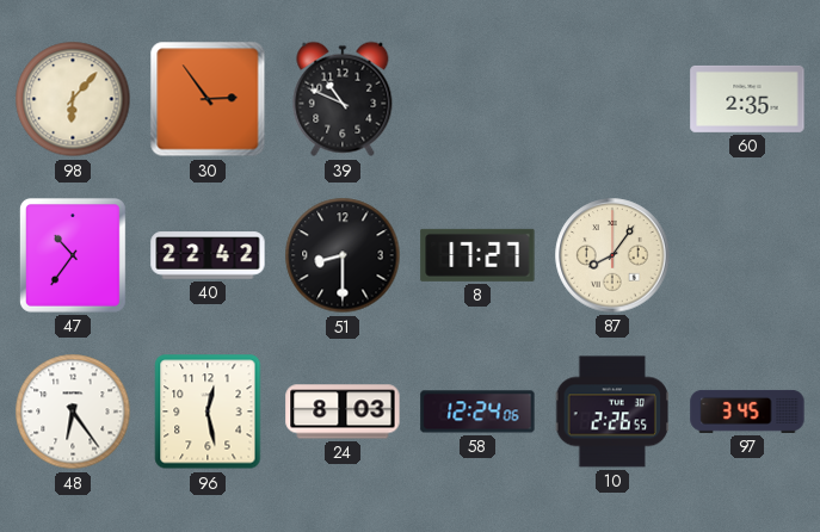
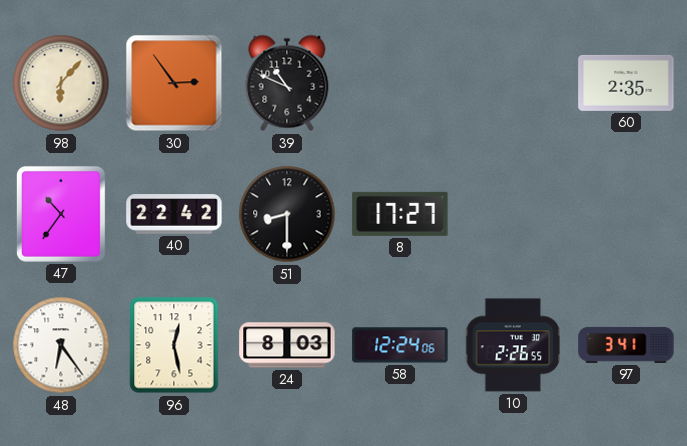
87: 8:06 -> none (612, 255)
97: 3:45 -> 3:41 (626, 345)
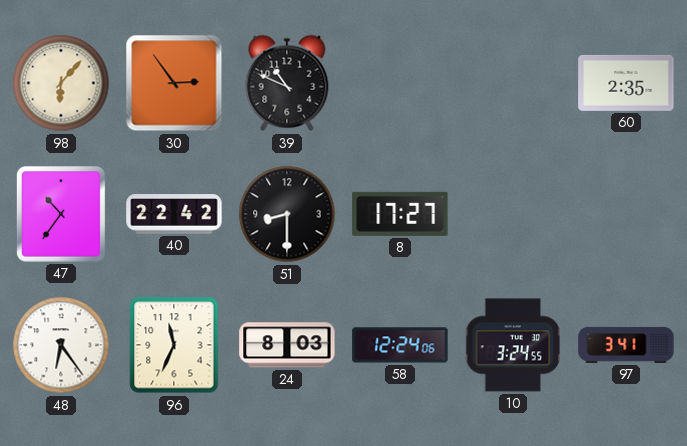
96: 12:28 -> 11:34 (174, 345)
10: 2:26 -> 3:24 (513, 345)
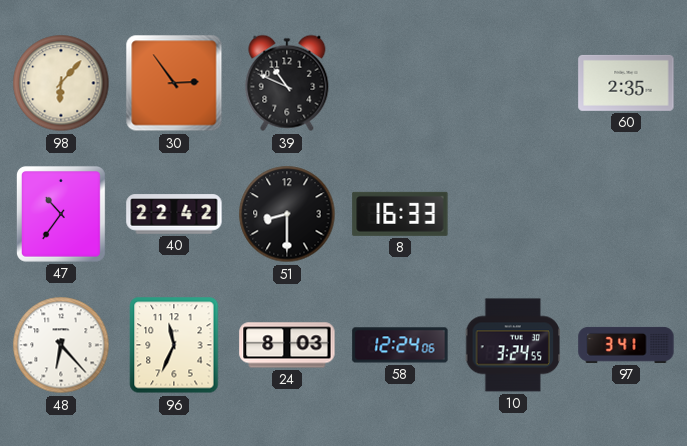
8: 17:27 -> 16:33 (400, 214)
48: 6:24 -> 6:23 (61, 345)
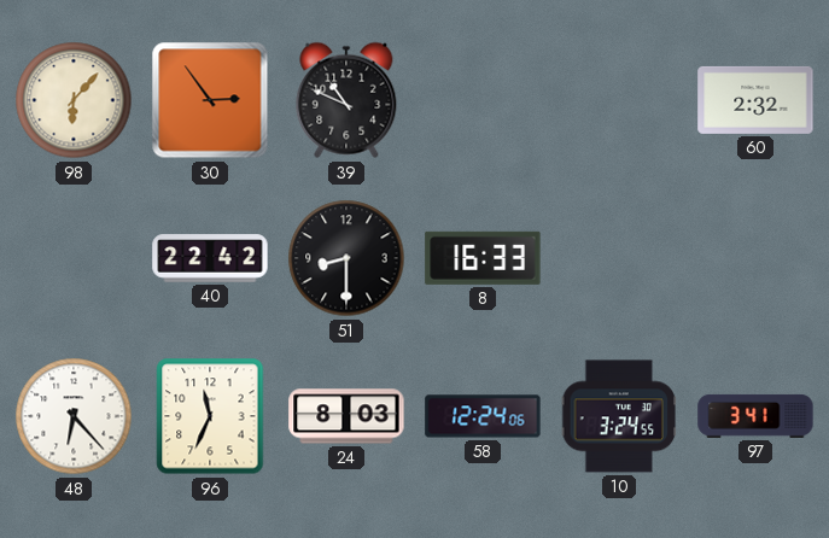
60: 2:35 -> 2:32 (755, 100)
47: 10:36 -> none (61, 214)
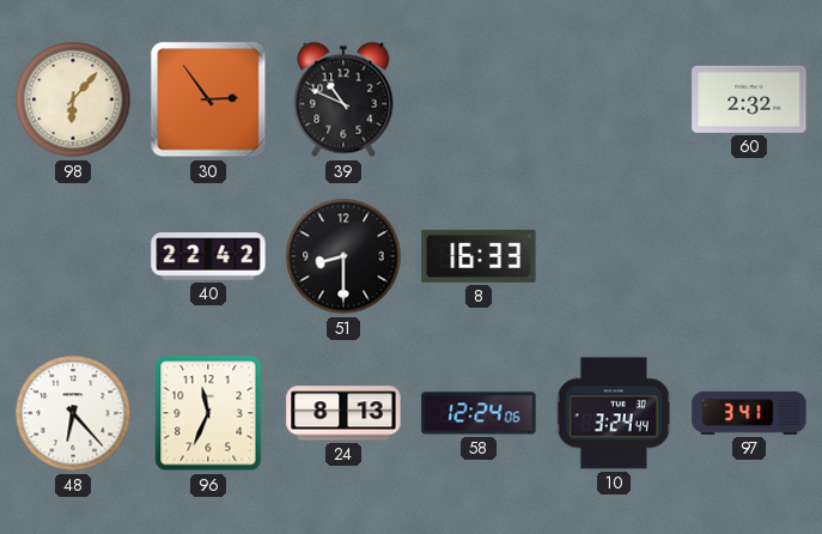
24: 8:03 -> 8:13 (343, 413)
10: 3:24:55 -> 3:24:44 (614, 413)
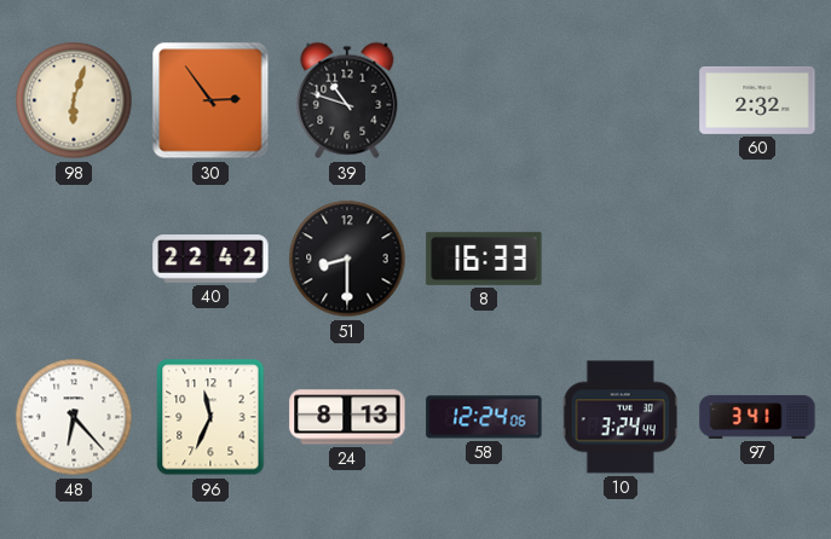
98: 6:07 -> 6:03 (74, 100)
39: 10:49 -> 10:48 (347, 100)
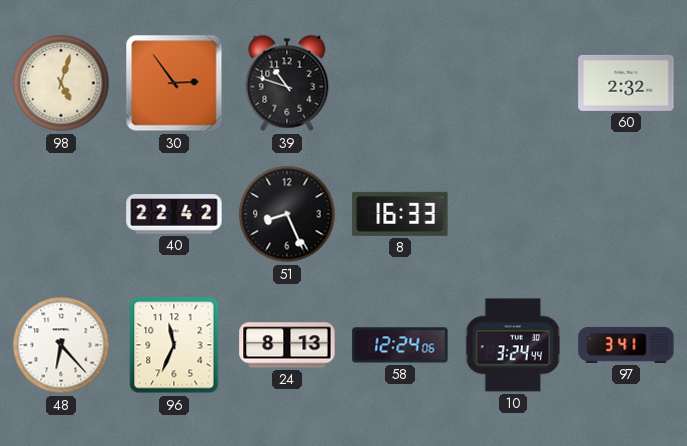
98: 6:03 -> 5:03 (61, 83)
51: 8:30 -> 8:26 (287, 214)
